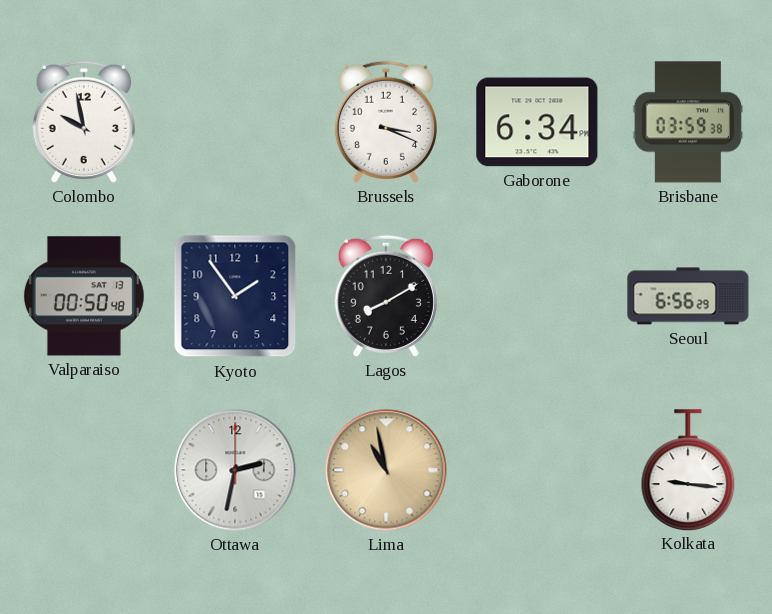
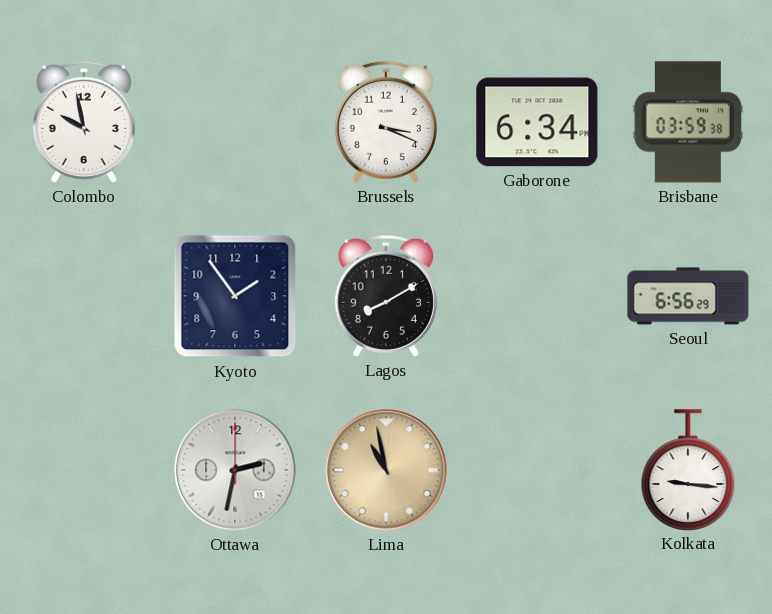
Valparaiso: 00:50 -> none (84, 296)
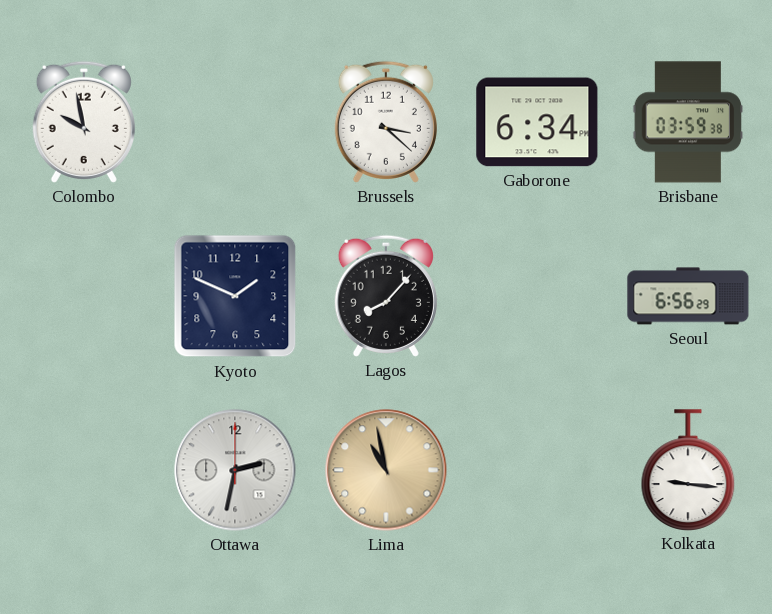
Brussels: 3:19 -> 3:22 (386, 122)
Kyoto: 1:54 -> 1:49 (235, 296)
Lagos: 8:10 -> 8:07 (386, 296)
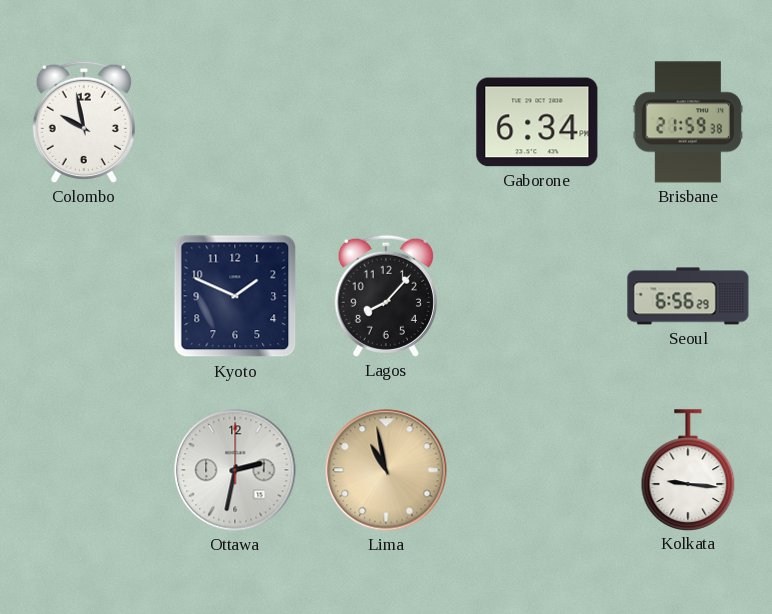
Brussels: 3:22 -> none (386, 122)
Brisbane: 03:59 -> 21:59 (688, 122)
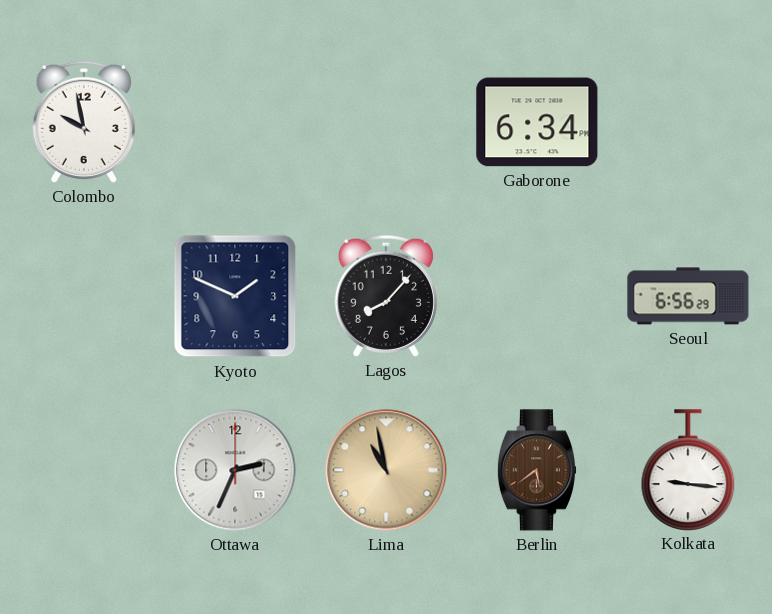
Brisbane: 21:59 -> none (688, 122)
Ottawa: 2:32 -> 2:34 (235, 470)
Berlin: none -> 5:39 (537, 470)
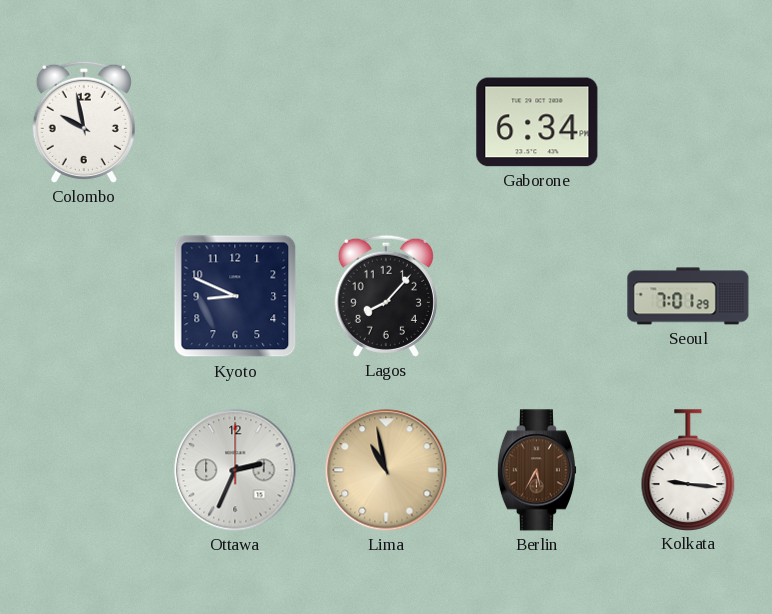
Kyoto: 1:49 -> 8:49 (235, 296)
Seoul: 6:56 -> 7:01 (688, 296)
Berlin: 5:39 -> 5:35 (537, 470)
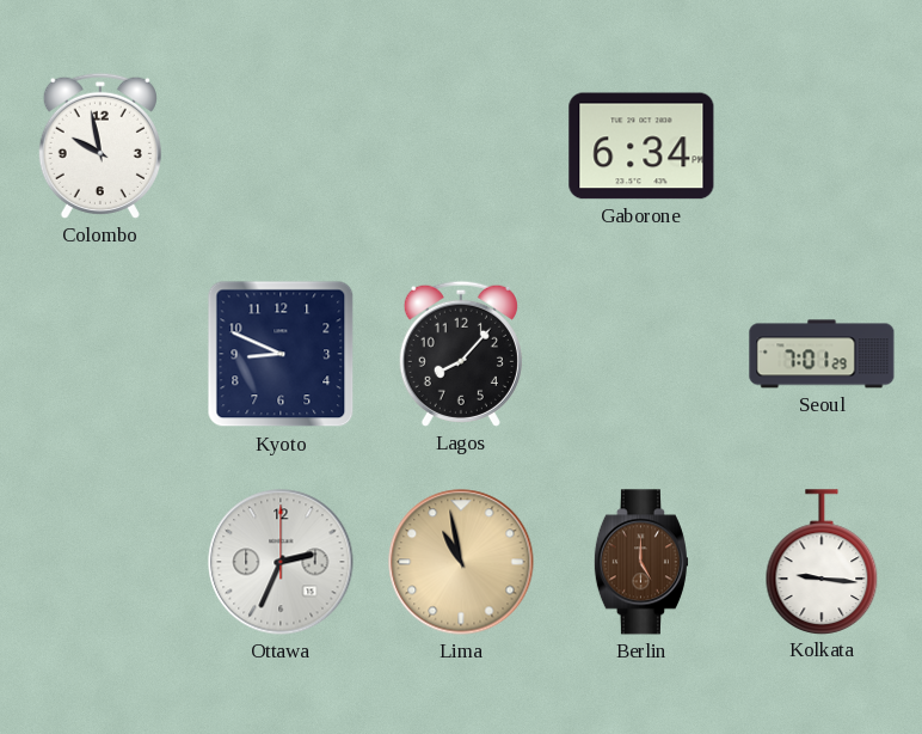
Berlin: 5:35 -> 5:00 (641, 562)
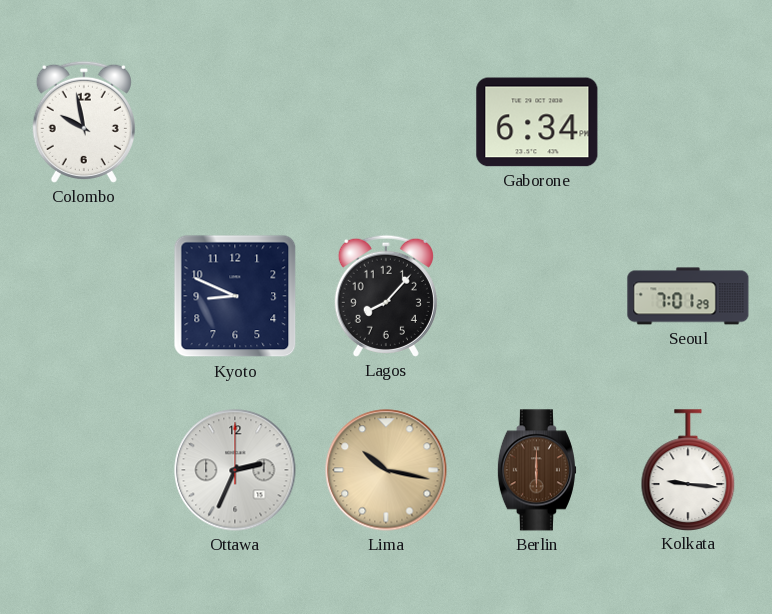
Lima: 10:58 -> 10:17 (386, 470)
Berlin: 5:00 -> 6:00 (537, 470)
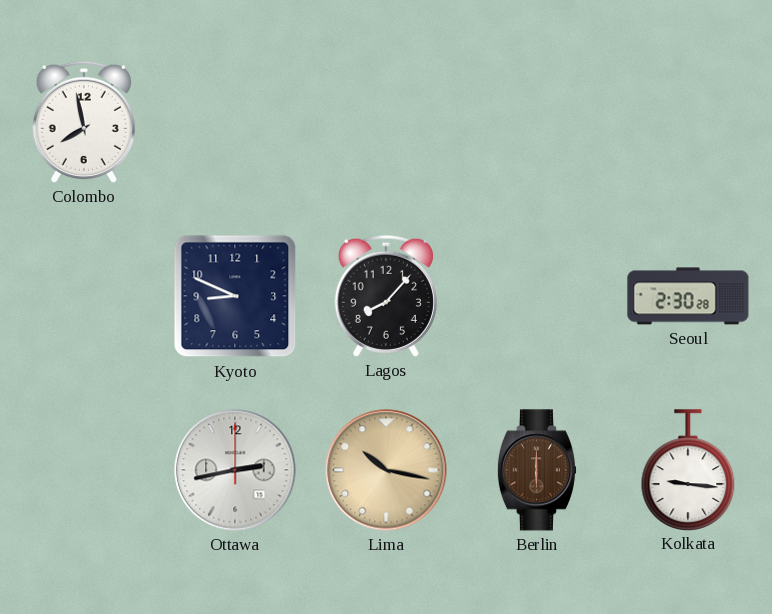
Colombo: 9:58 -> 7:58 (84, 122)
Gaborone: 6:34 -> none (537, 122)
Seoul: 7:01 -> 2:30 (688, 296)
Ottawa: 2:34 -> 2:43 (235, 470)
